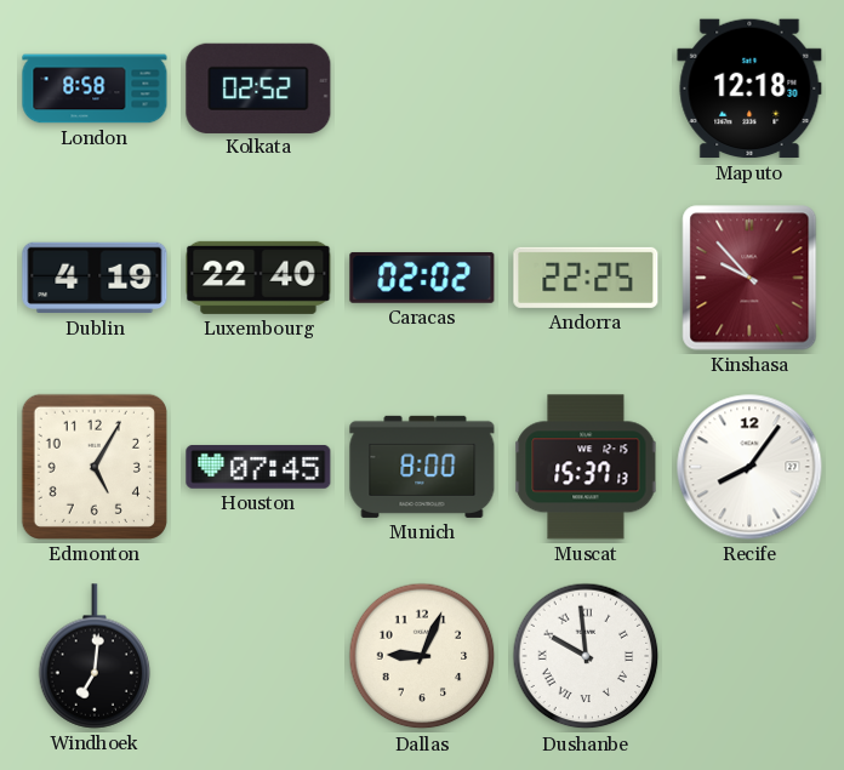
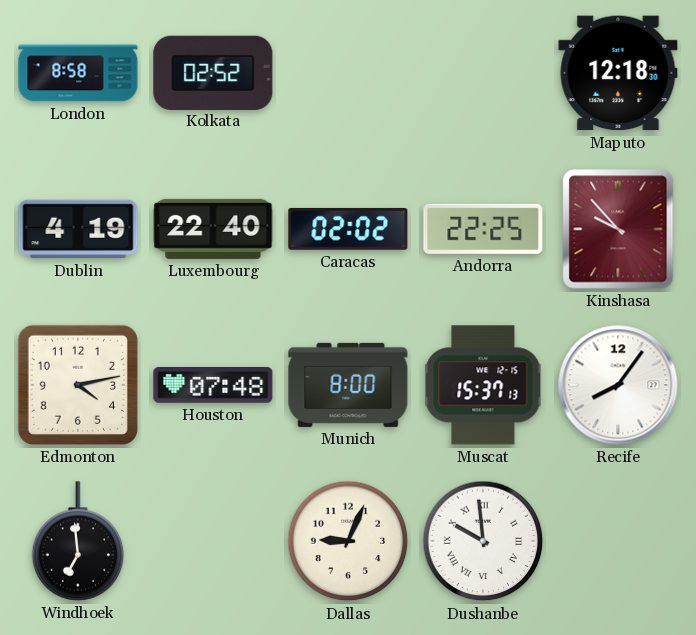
Edmonton: 5:05 -> 4:13 (78, 385)
Houston: 07:45 -> 07:48 (213, 385)
Windhoek: 7:01 -> 6:59 (78, 541)
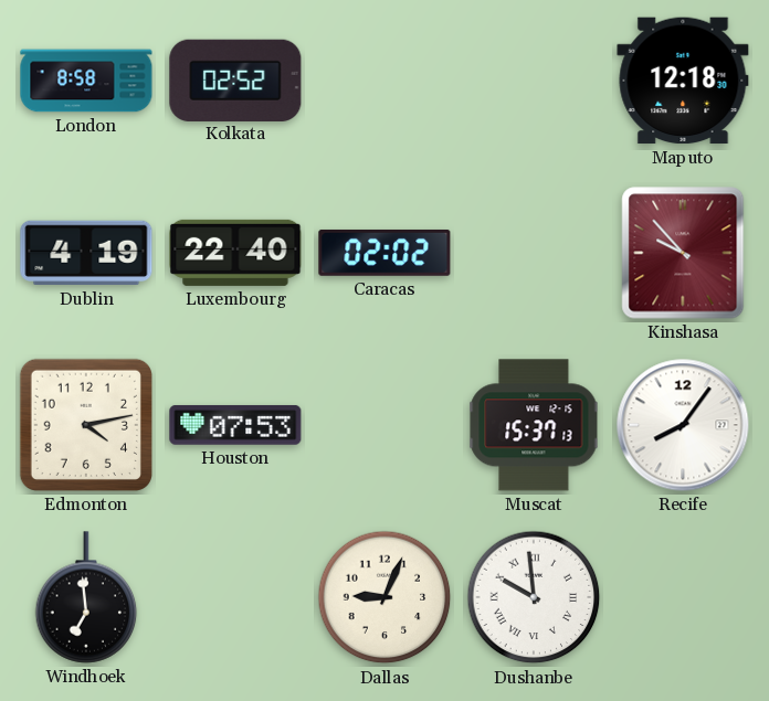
Andorra: 22:25 -> none (483, 229)
Houston: 07:48 -> 07:53 (235, 425)
Munich: 8:00 -> none (348, 385)
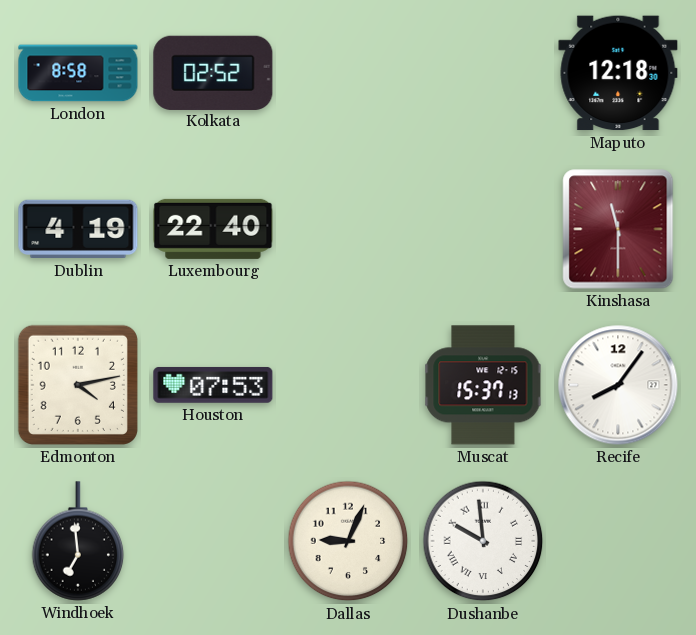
Caracas: 02:02 -> none (384, 253)
Kinshasa: 9:53 -> 11:30 (618, 229)
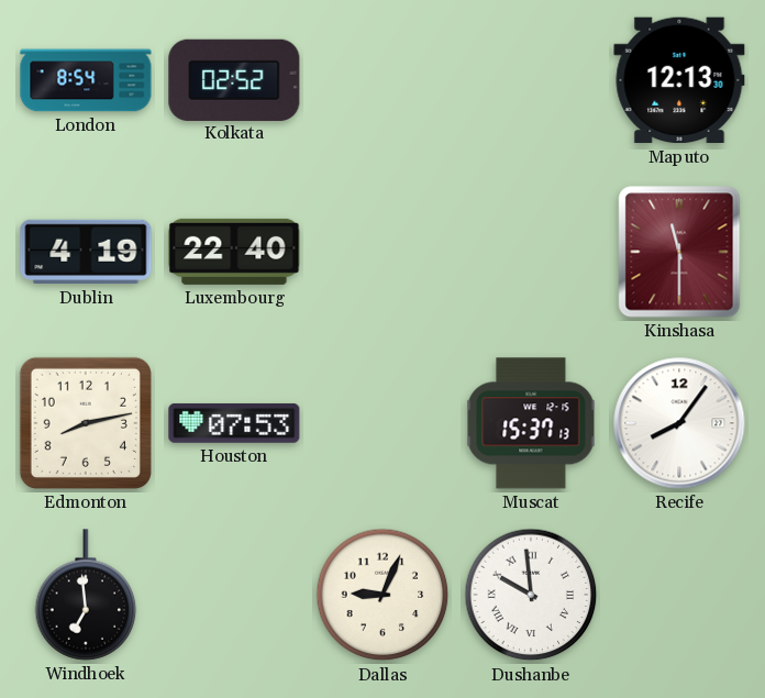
London: 8:58 -> 8:54 (86, 80)
Maputo: 12:18 -> 12:13 (679, 80)
Edmonton: 4:13 -> 8:13 (86, 423)
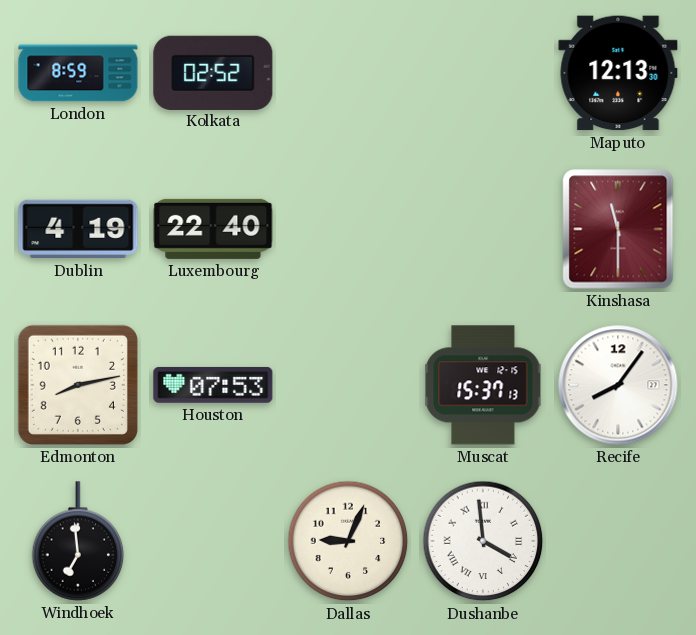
London: 8:54 -> 8:59 (78, 73)
Dushanbe: 9:59 -> 3:59 (483, 541)
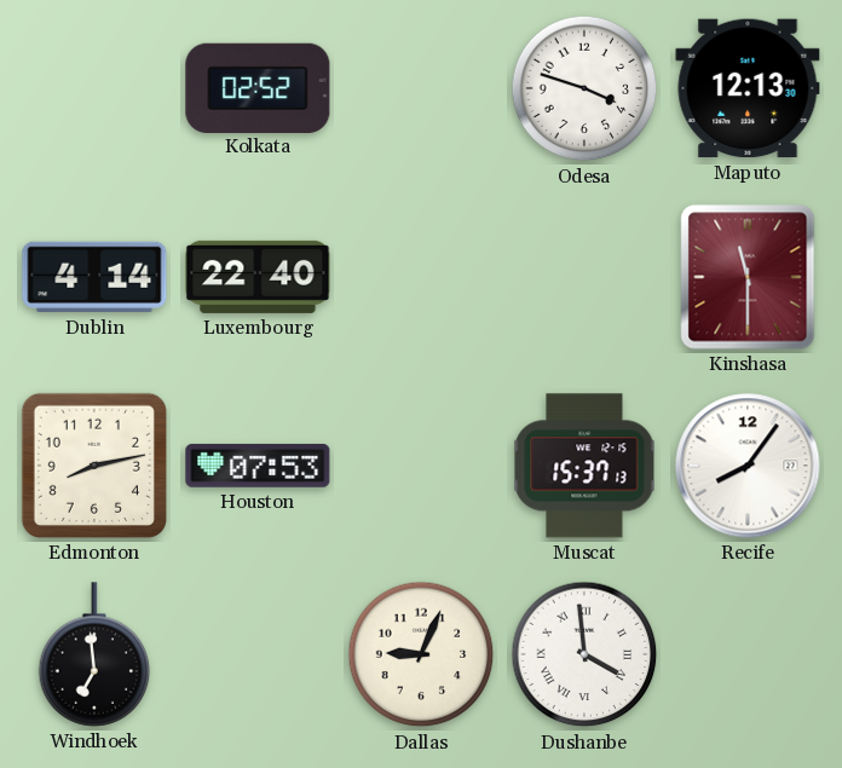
London: 8:59 -> none (78, 73)
Odesa: none -> 3:48 (584, 88)
Dublin: 4:19 -> 4:14 (94, 277)
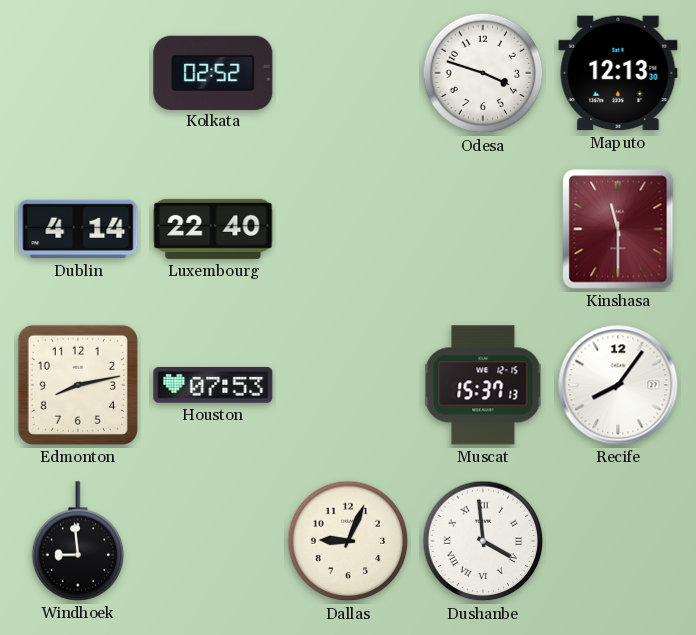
Windhoek: 6:59 -> 8:59 (78, 541)
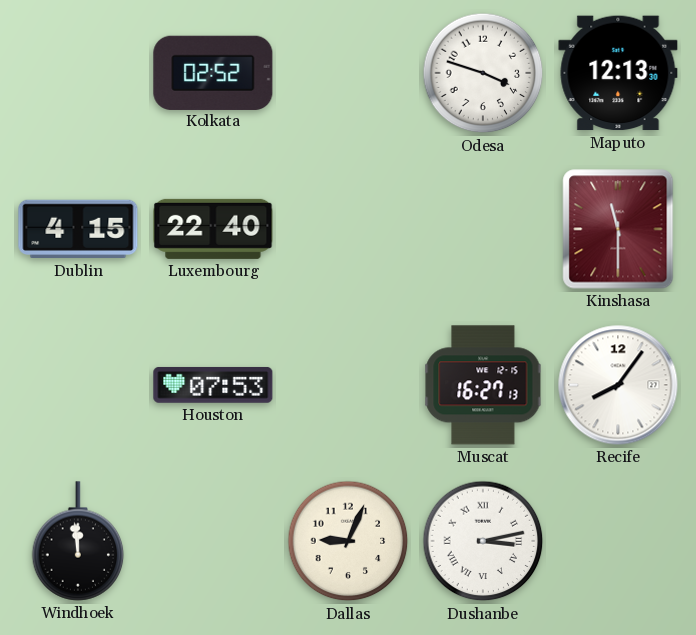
Dublin: 4:14 -> 4:15 (78, 229)
Edmonton: 8:13 -> none (78, 385)
Muscat: 15:37 -> 16:27 (483, 385)
Windhoek: 8:59 -> 11:59 (78, 541)
Dushanbe: 3:59 -> 3:13 (483, 541)
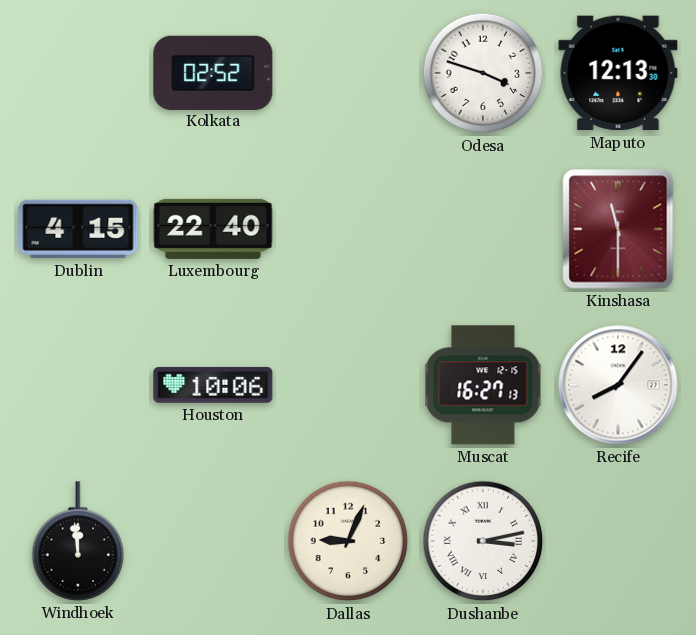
Houston: 07:53 -> 10:06 (213, 385)
